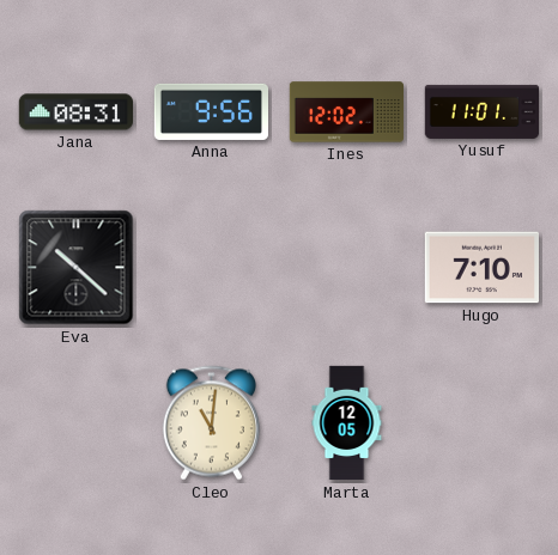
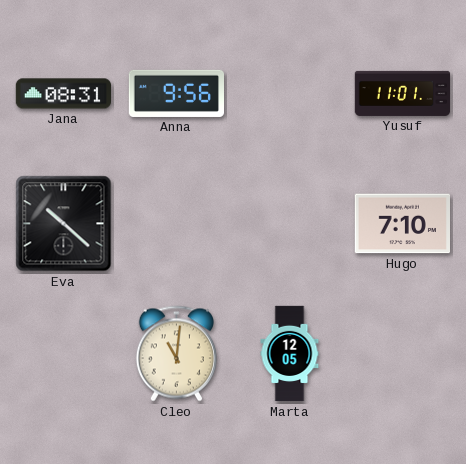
Ines: 12:02 -> none (346, 112)
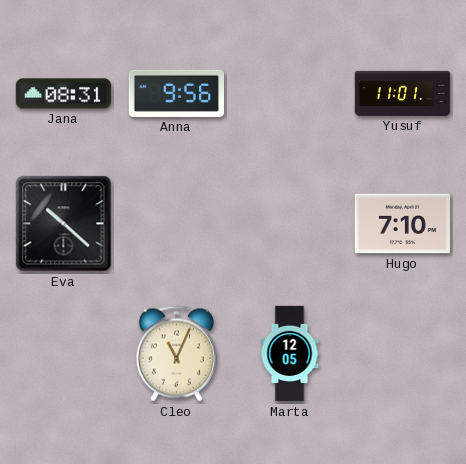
Cleo: 11:01 -> 11:04 (176, 354)
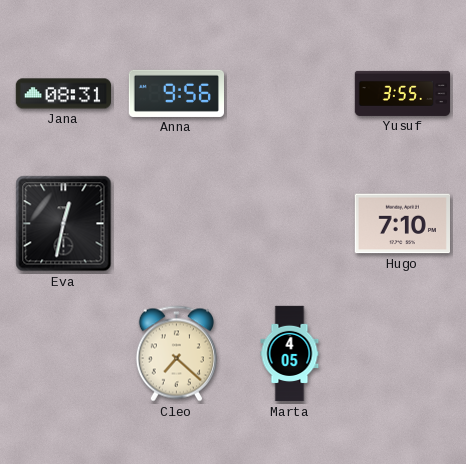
Yusuf: 11:01 -> 3:55 (403, 93)
Eva: 10:22 -> 12:32 (64, 224)
Cleo: 11:04 -> 7:22 (176, 354)
Marta: 12:05 -> 4:05 (290, 354)
